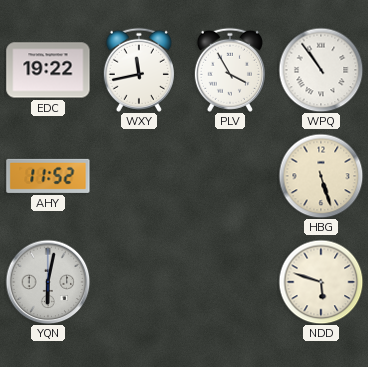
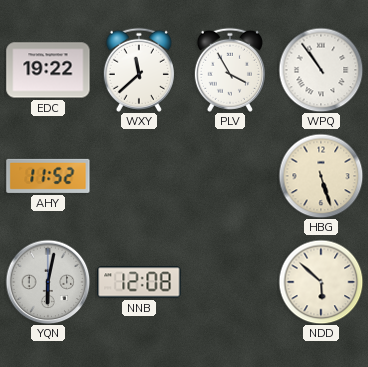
WXY: 11:43 -> 11:38 (139, 70)
NNB: none -> 12:08 (139, 282)
NDD: 5:48 -> 5:52 (321, 282)
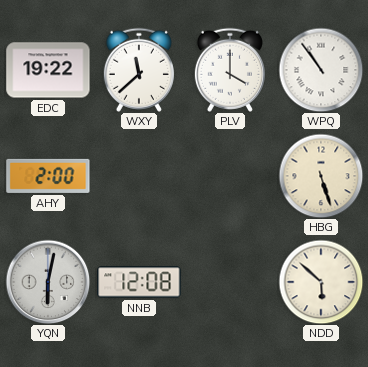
PLV: 3:55 -> 4:00 (230, 70)
AHY: 11:52 -> 2:00 (48, 176)
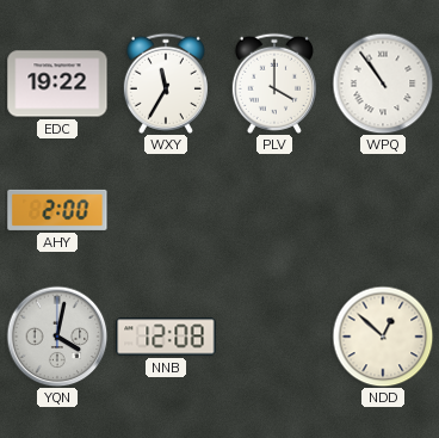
WXY: 11:38 -> 11:35 (166, 84)
HBG: 5:27 -> none (321, 176)
YQN: 6:02 -> 4:02 (57, 337)
NDD: 5:52 -> 12:52 (383, 337)
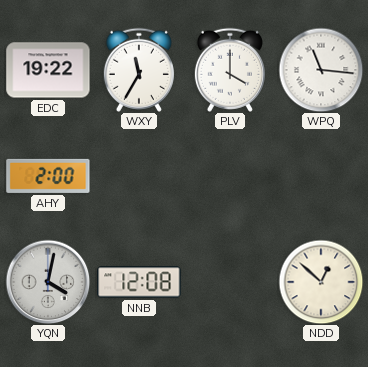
WPQ: 10:54 -> 11:16 (321, 70)
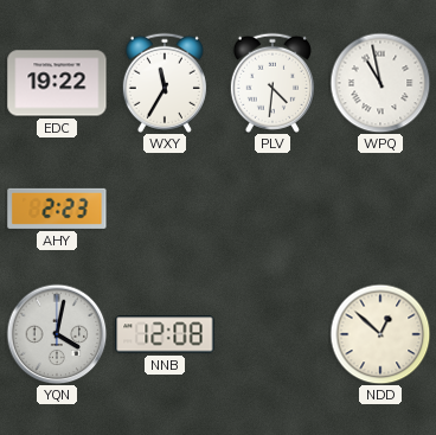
PLV: 4:00 -> 4:31 (272, 83)
WPQ: 11:16 -> 10:58 (380, 83)
AHY: 2:00 -> 2:23 (57, 209)
